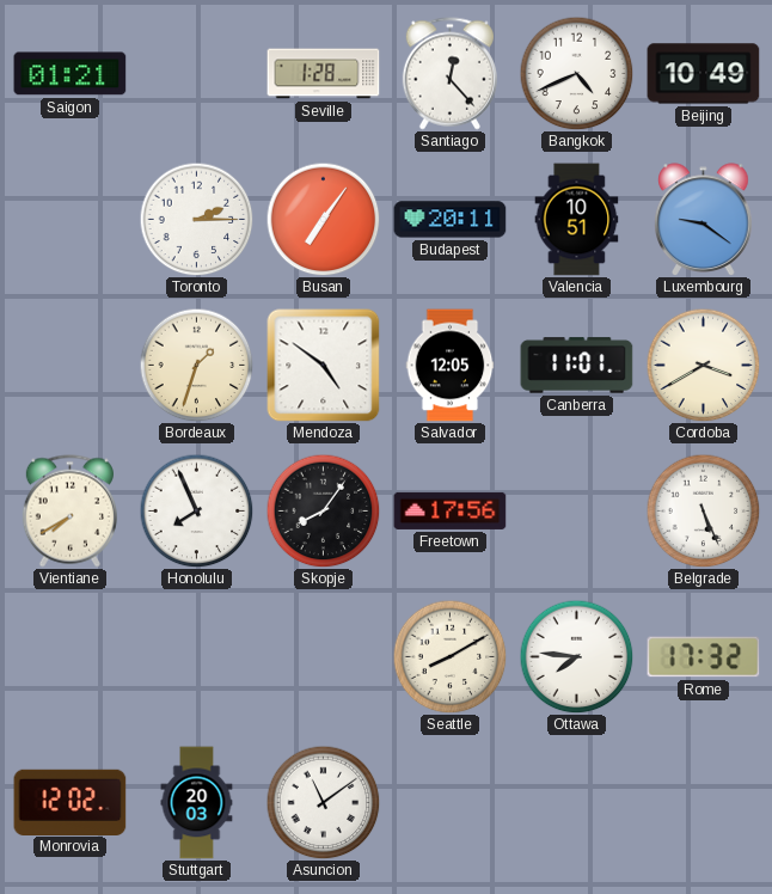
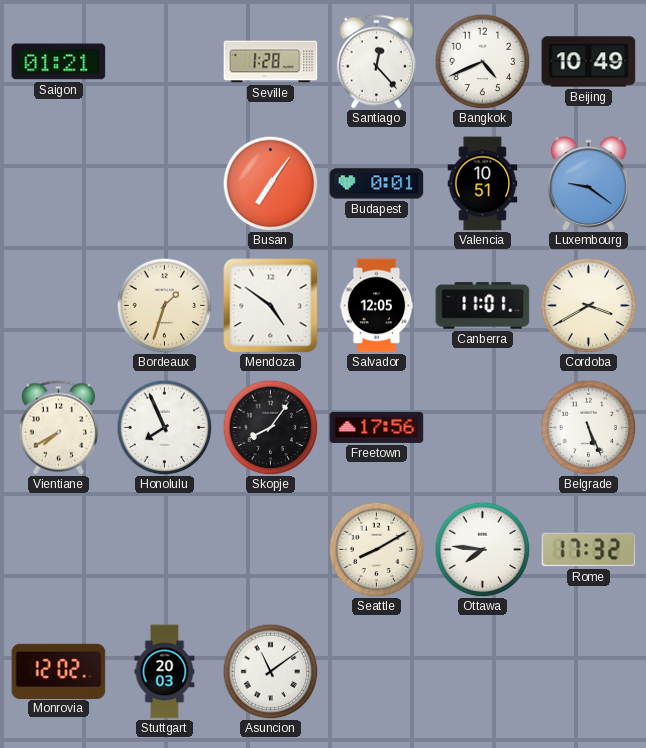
Toronto: 2:15 -> none (196, 219)
Budapest: 20:11 -> 0:01 (377, 184)
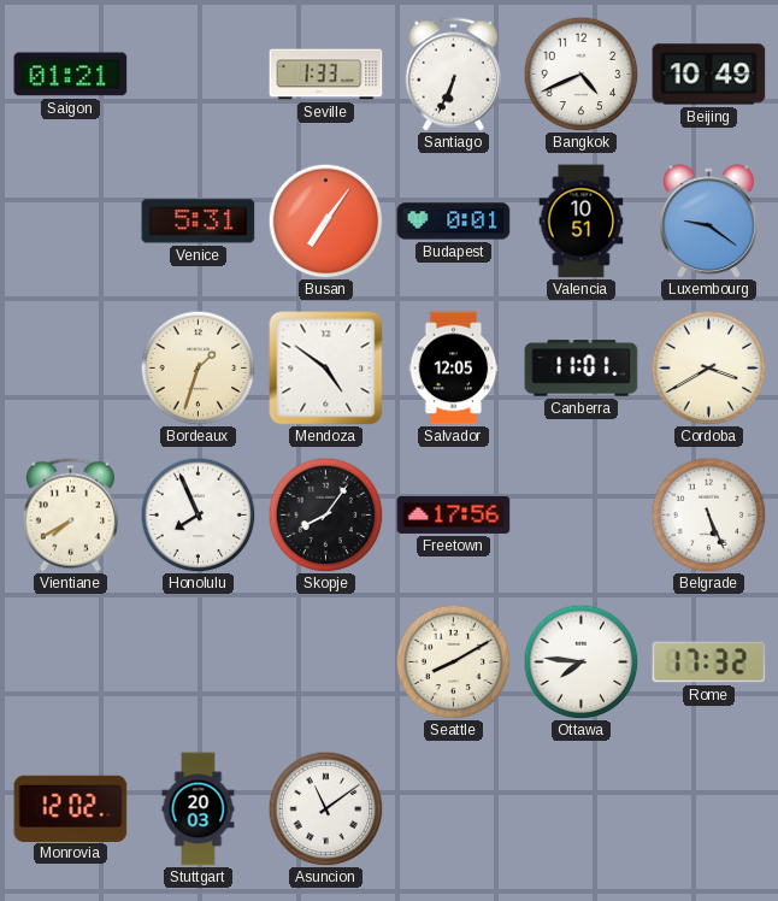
Seville: 1:28 -> 1:33 (326, 75)
Santiago: 12:23 -> 6:34 (453, 75)
Venice: none -> 5:31 (199, 222)
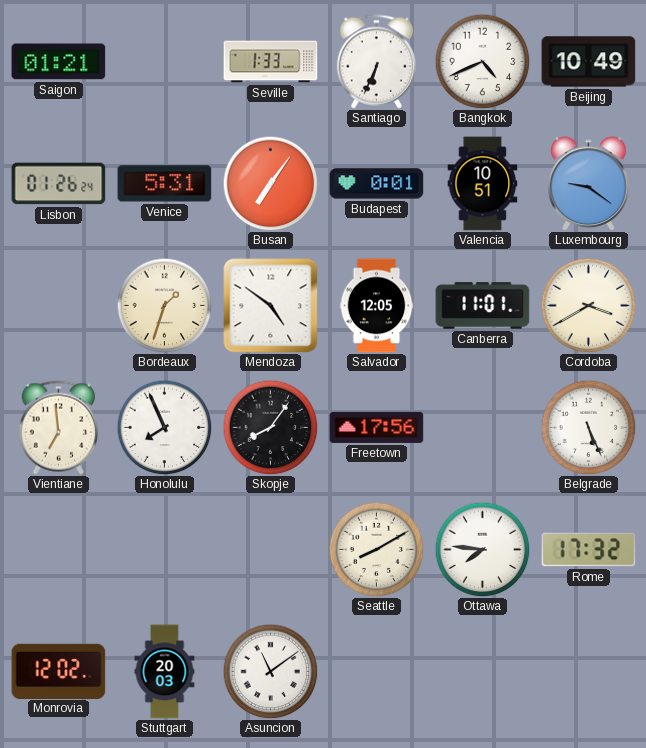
Lisbon: none -> 01:26 (59, 184)
Vientiane: 7:40 -> 6:59 (58, 428)
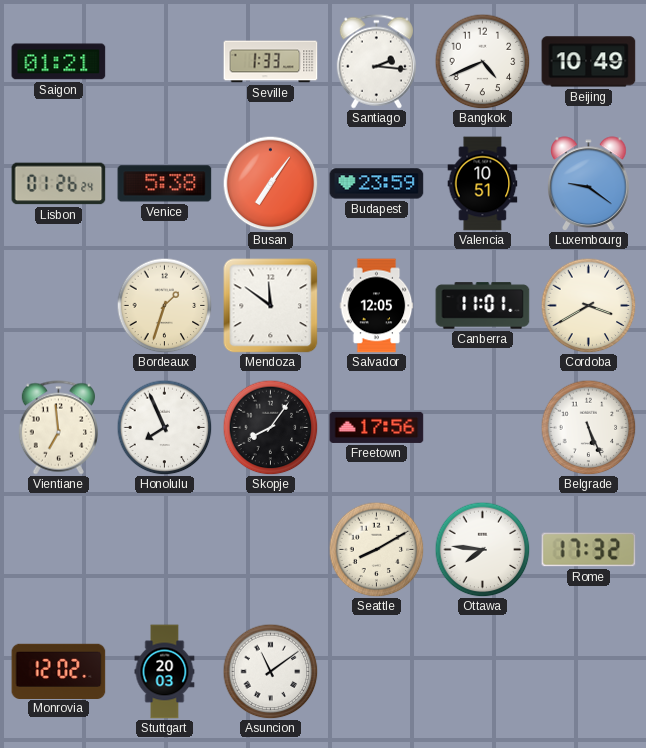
Santiago: 6:34 -> 2:16 (376, 62)
Venice: 5:31 -> 5:38 (165, 184)
Budapest: 0:01 -> 23:59 (377, 184)
Mendoza: 4:51 -> 11:51 (271, 306)
